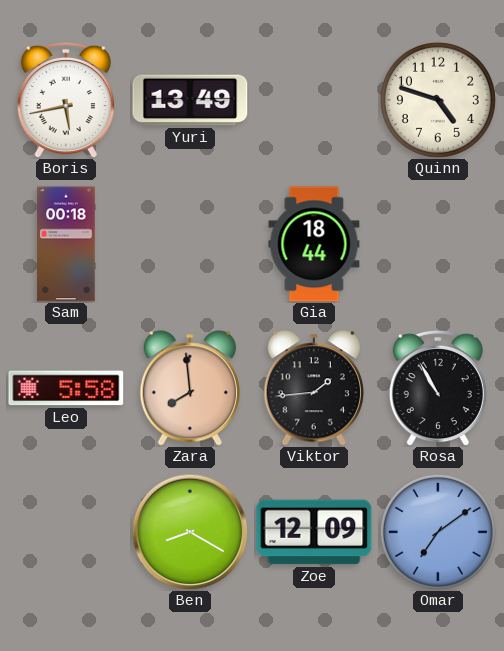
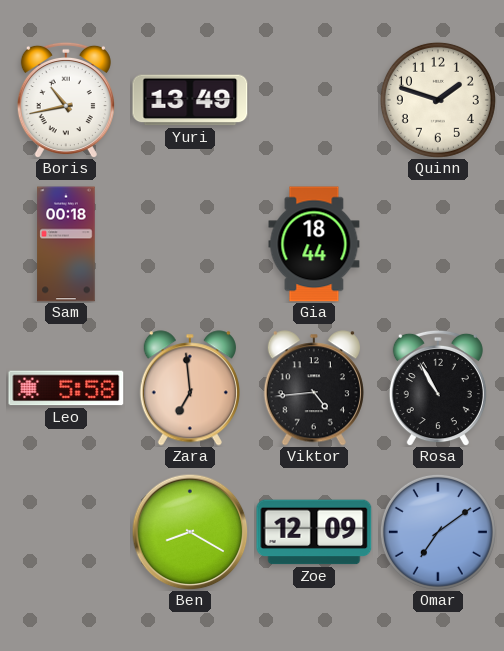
Boris: 5:43 -> 10:43 (66, 100)
Quinn: 4:48 -> 1:48 (438, 100)
Zara: 7:59 -> 6:59 (190, 388)
Viktor: 1:44 -> 4:44 (314, 388)
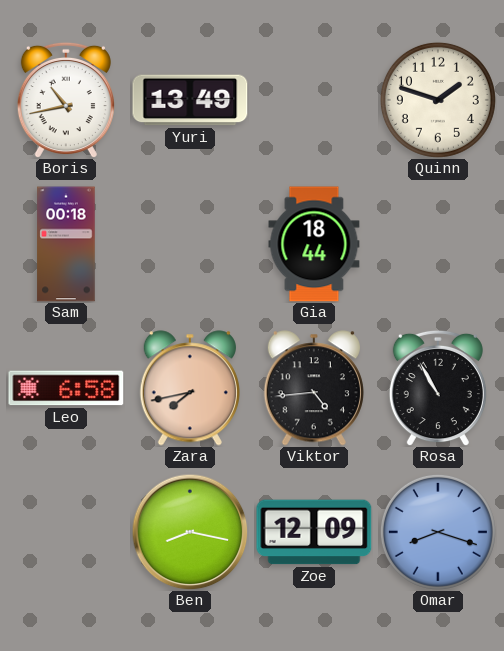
Leo: 5:58 -> 6:58 (66, 388)
Zara: 6:59 -> 7:43 (190, 388)
Ben: 8:20 -> 8:17 (190, 532)
Omar: 7:09 -> 8:18 (438, 532)
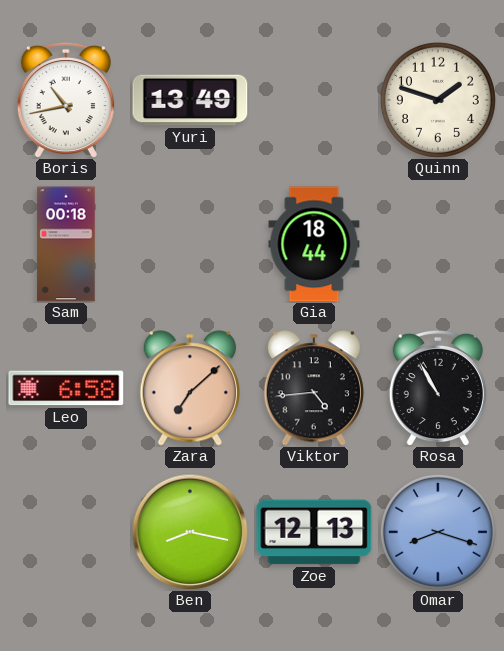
Zara: 7:43 -> 7:08 (190, 388)
Zoe: 12:09 -> 12:13 (314, 532)
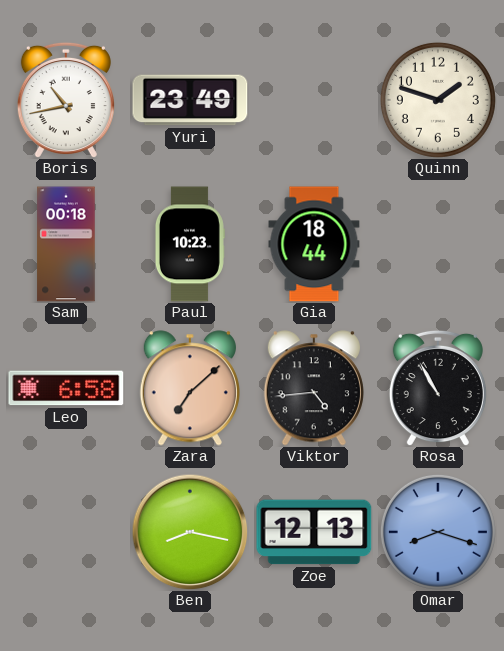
Yuri: 13:49 -> 23:49 (190, 100)
Paul: none -> 10:23 (189, 244)
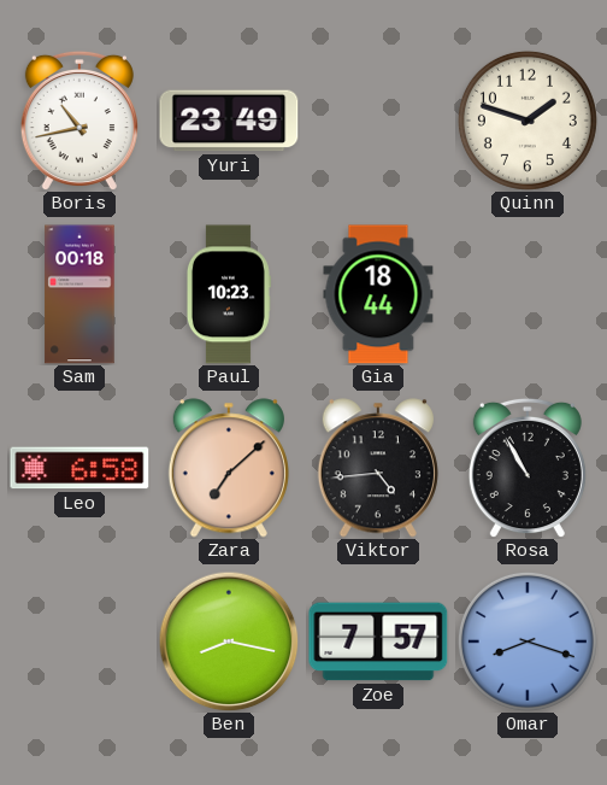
Zoe: 12:13 -> 7:57 (378, 642)
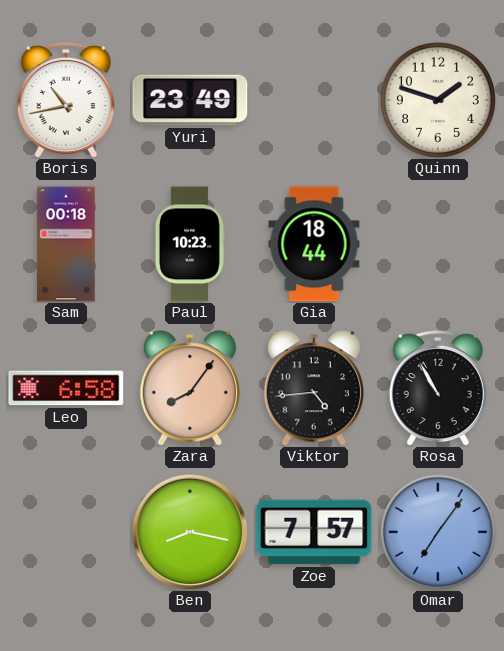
Zara: 7:08 -> 8:06 (190, 388)
Omar: 8:18 -> 7:06 (438, 532)
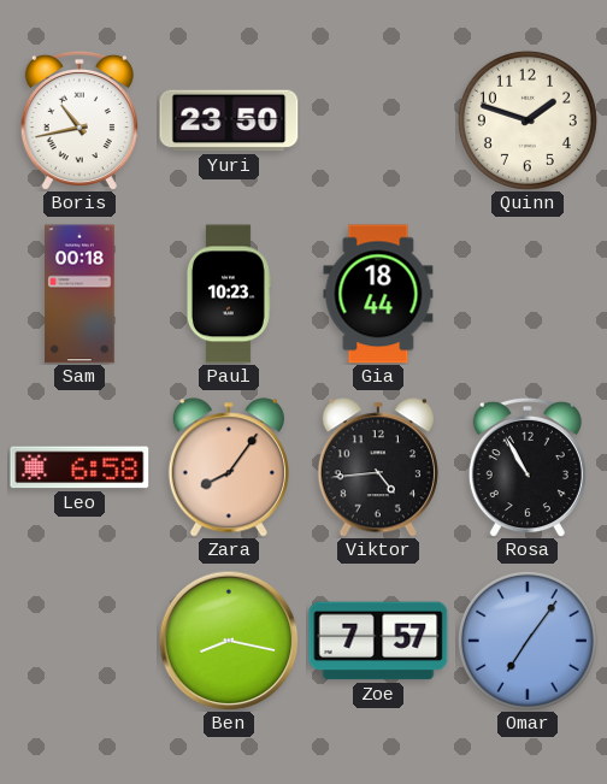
Yuri: 23:49 -> 23:50 (229, 120)
